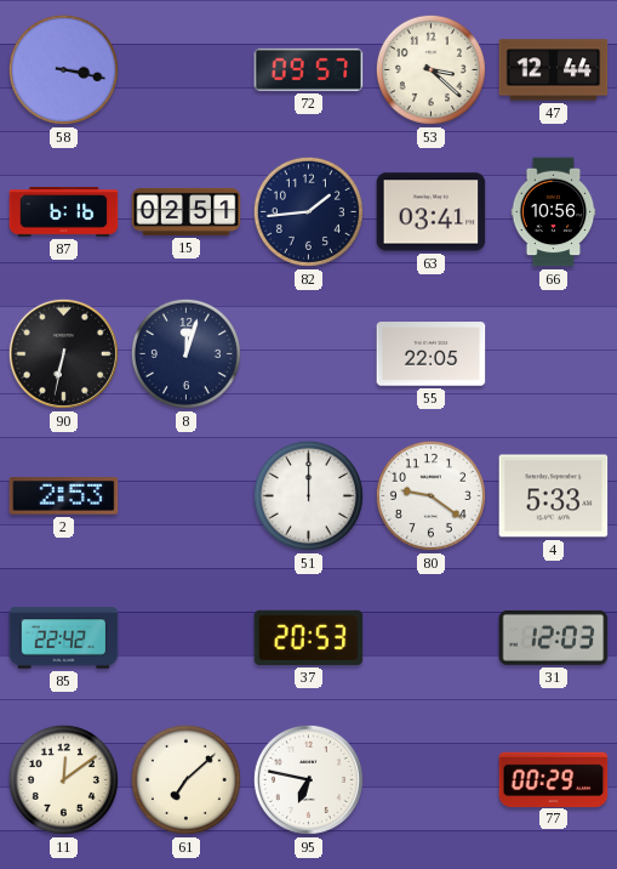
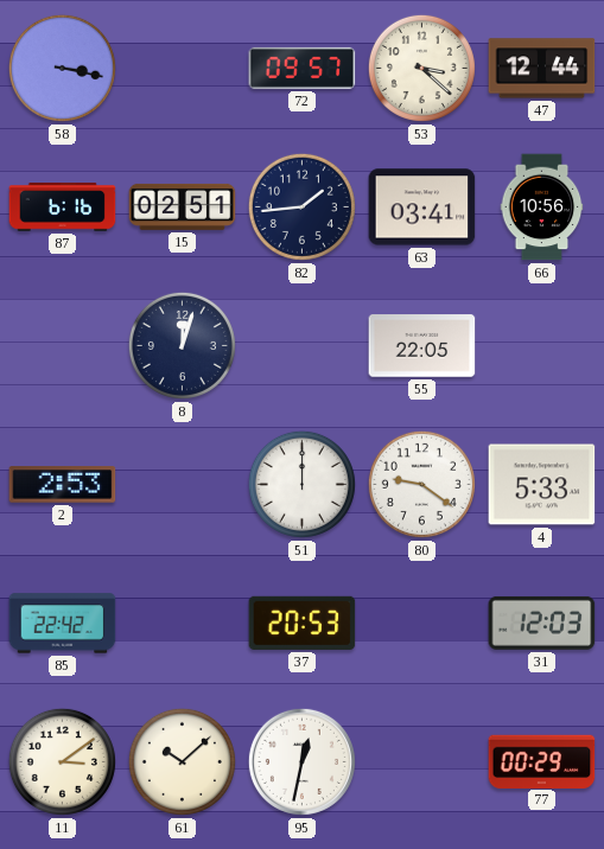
90: 6:32 -> none (63, 353)
11: 12:09 -> 3:09 (62, 761)
61: 7:08 -> 10:08 (182, 761)
95: 6:47 -> 12:32 (301, 761)
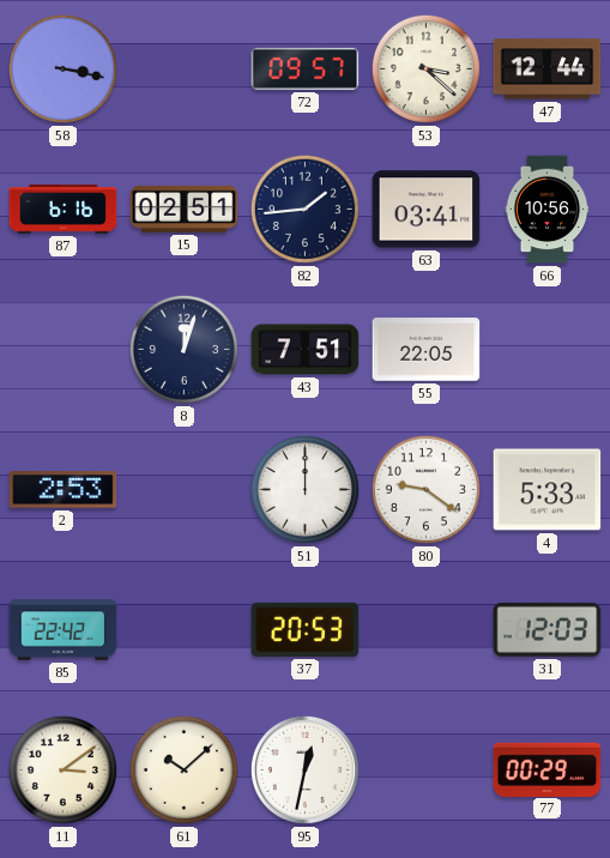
43: none -> 7:51 (306, 350)
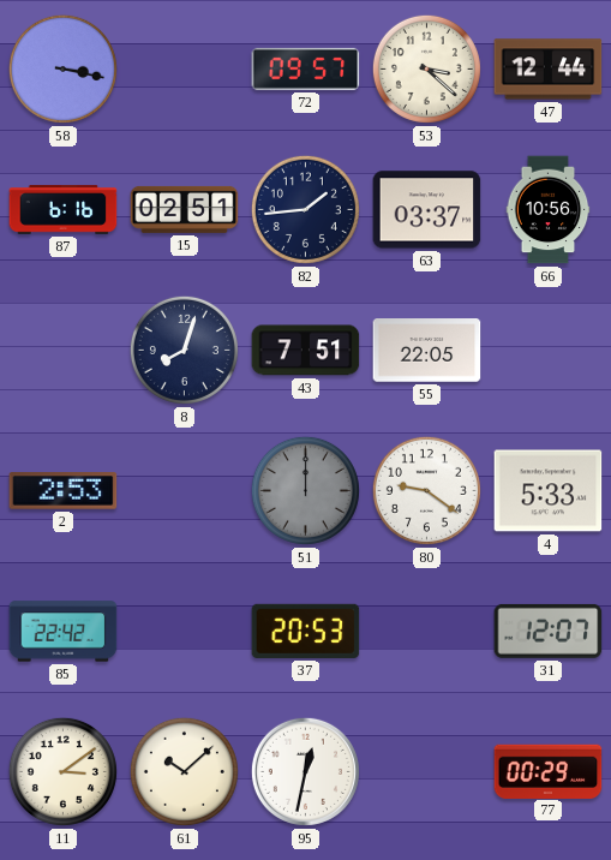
63: 03:41 -> 03:37 (427, 210)
8: 12:03 -> 8:03 (184, 350)
51 dial: white -> grey (305, 490)
31: 12:03 -> 12:07 (549, 631)
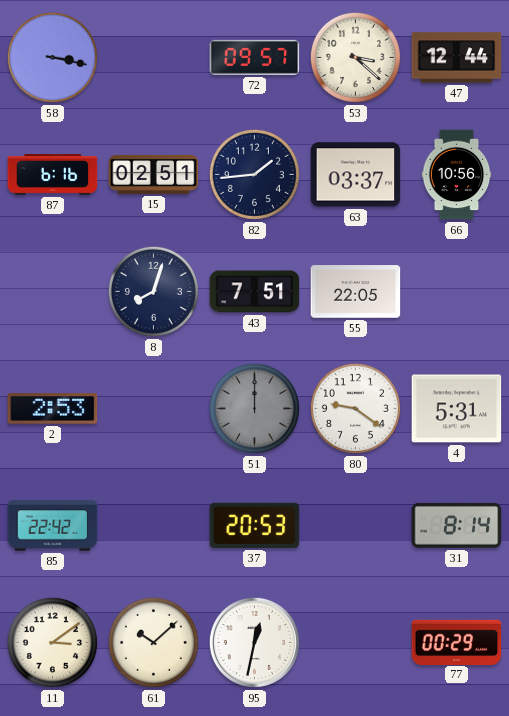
4: 5:33 -> 5:31 (457, 409)
31: 12:07 -> 8:14 (457, 525)
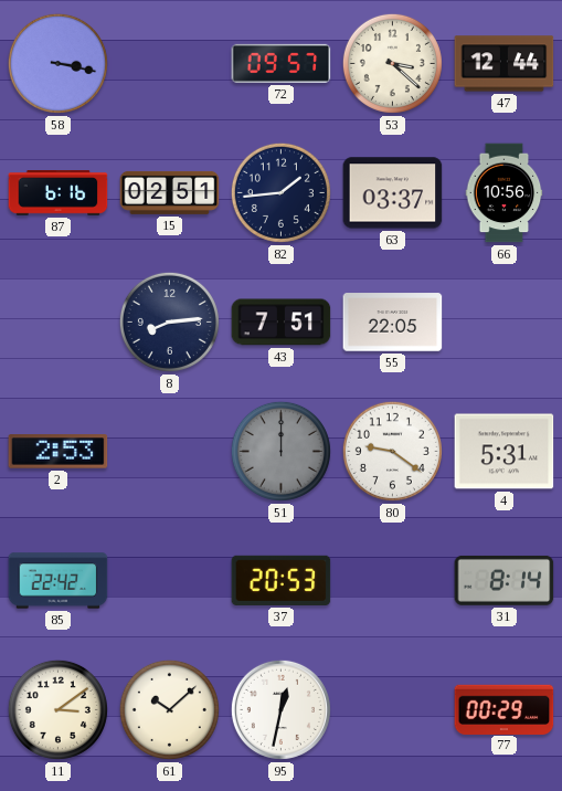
8: 8:03 -> 8:14 (169, 321)
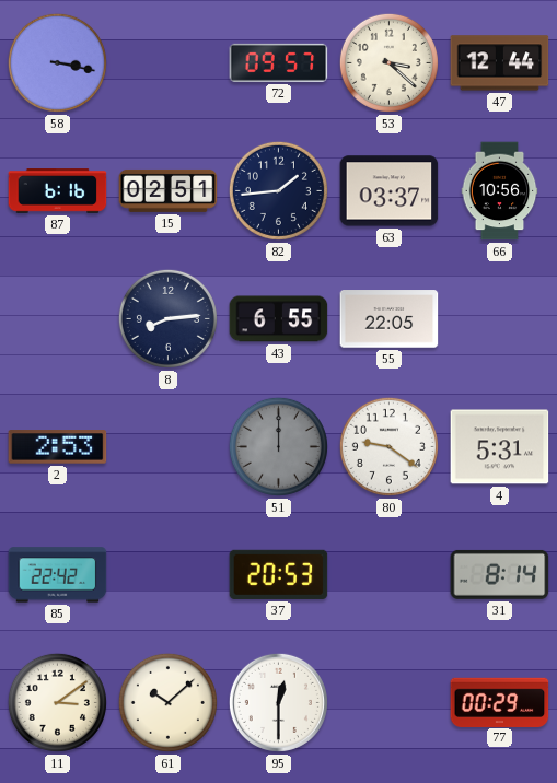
43: 7:51 -> 6:55 (279, 319)
95: 12:32 -> 12:30 (278, 702)
